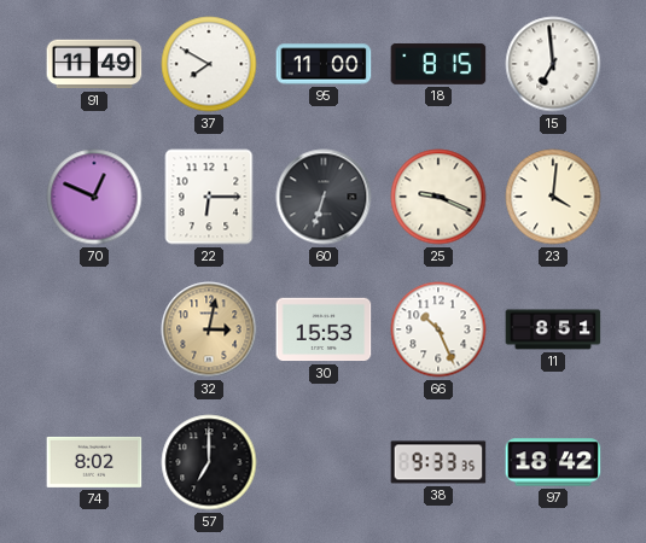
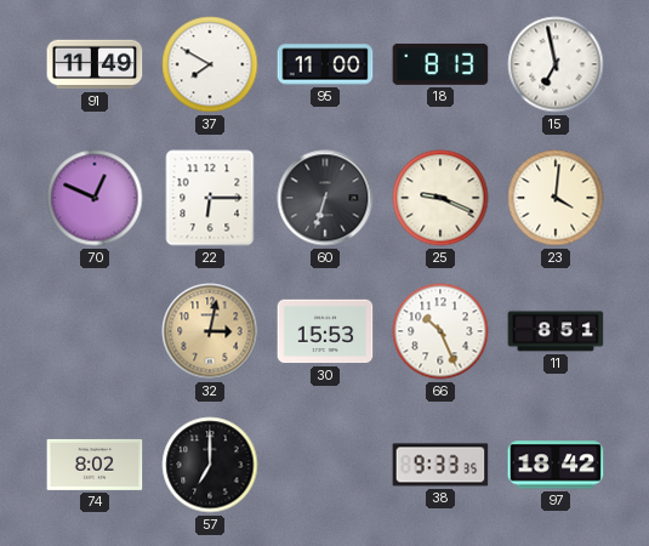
18: 8:15 -> 8:13 (440, 64)
15: 6:59 -> 6:58 (556, 64)
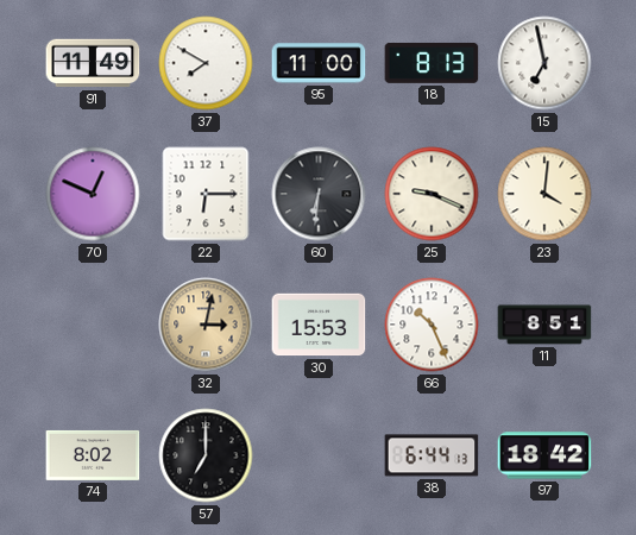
60: 6:33 -> 6:31 (319, 194)
38: 9:33 -> 6:44 (432, 455)
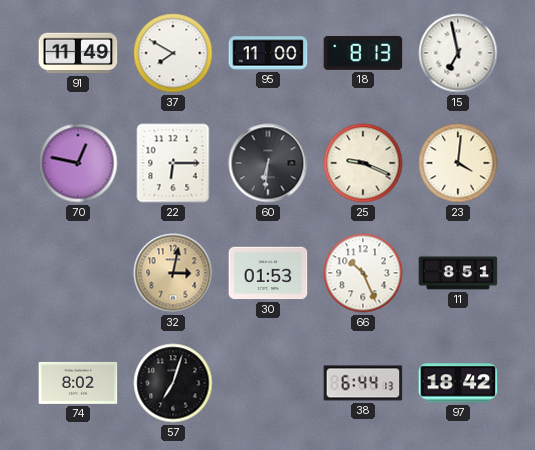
70: 12:49 -> 12:47 (78, 163)
30: 15:53 -> 01:53 (268, 273)
57: 7:00 -> 7:03 (173, 383)
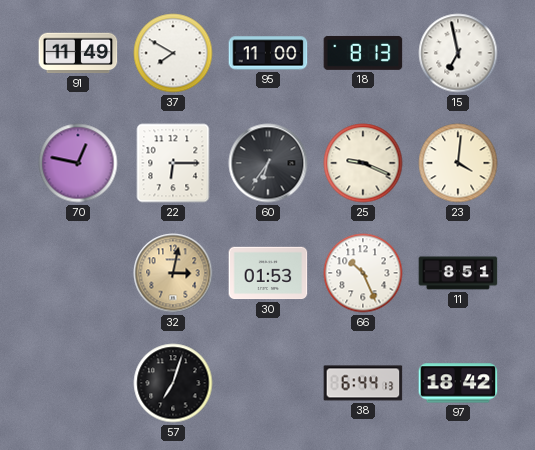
60: 6:31 -> 6:36 (268, 163)
74: 8:02 -> none (78, 383)
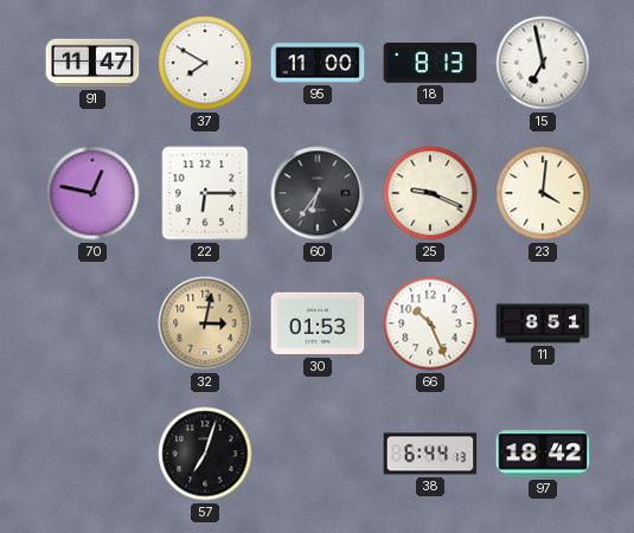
91: 11:49 -> 11:47 (92, 63)
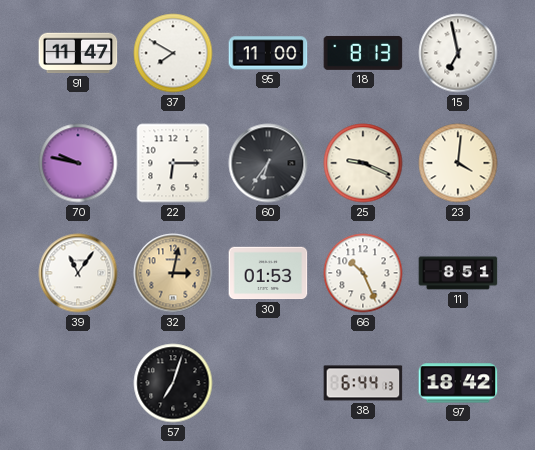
70: 12:47 -> 9:47 (78, 163)
39: none -> 11:06 (78, 273)
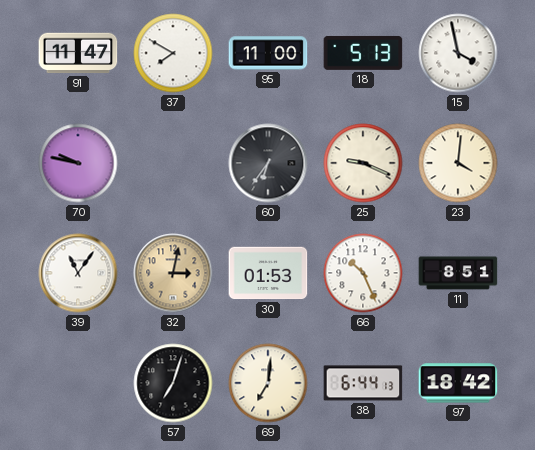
18: 8:13 -> 5:13 (363, 53)
15: 6:58 -> 3:58 (458, 53)
22: 6:15 -> none (173, 163)
69: none -> 7:01 (268, 383)
